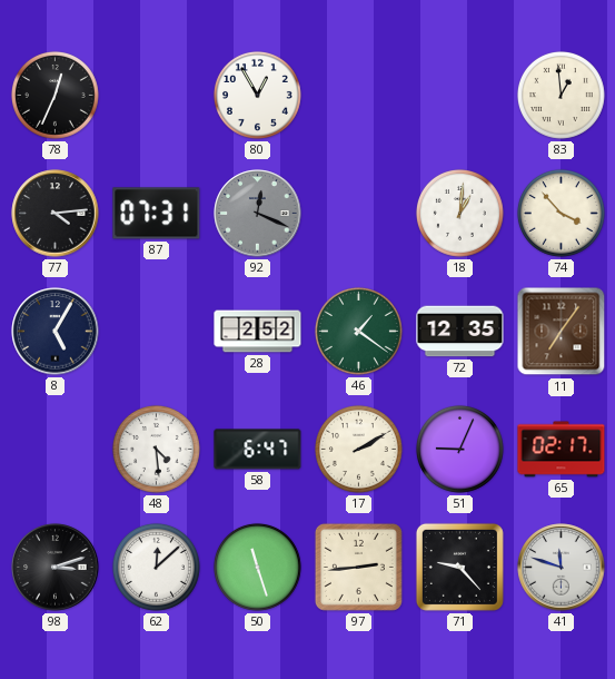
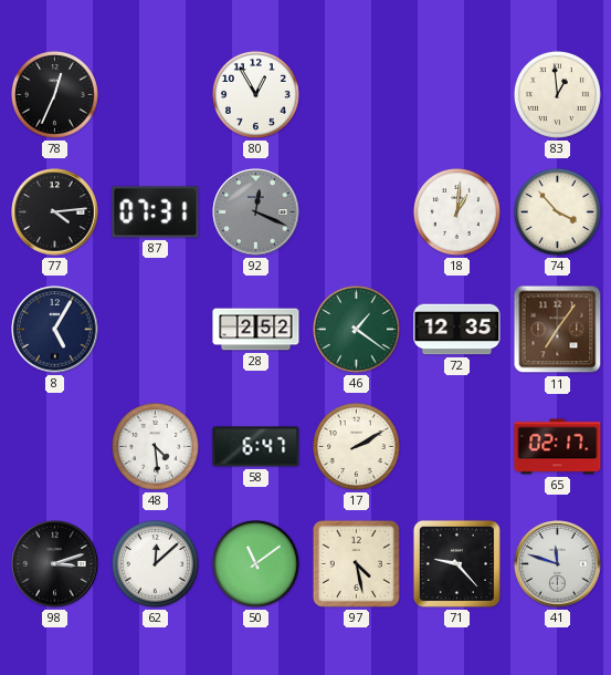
51: 9:04 -> none (459, 449)
50: 11:27 -> 11:09 (255, 563)
97: 2:44 -> 4:28 (356, 563)
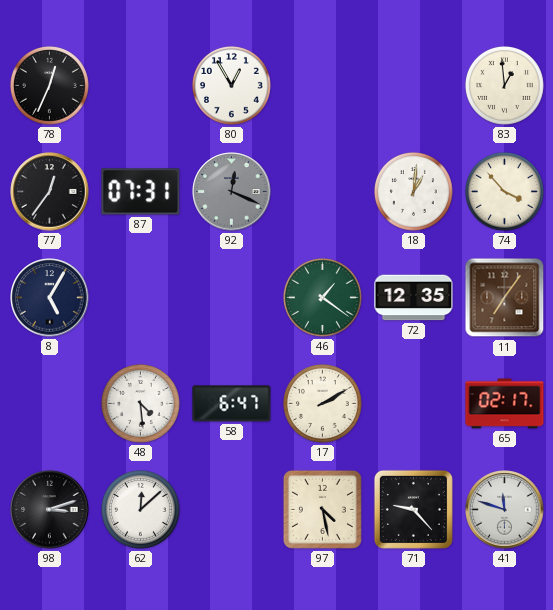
77: 4:14 -> 12:36 (50, 192)
28: 2:52 -> none (256, 330)
50: 11:09 -> none (255, 563)
